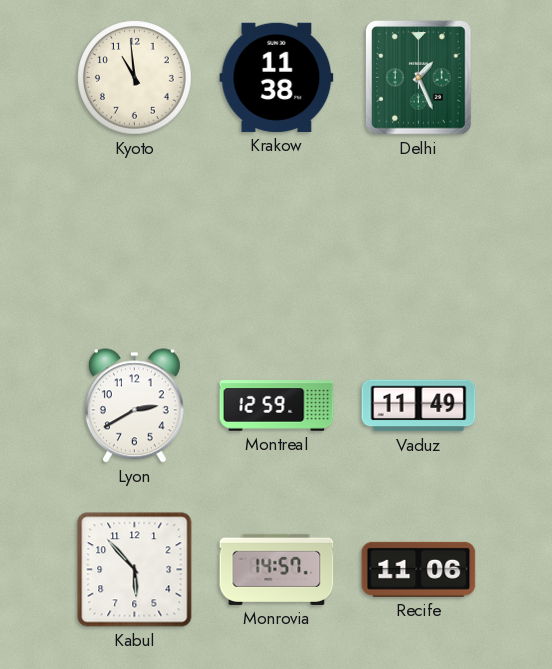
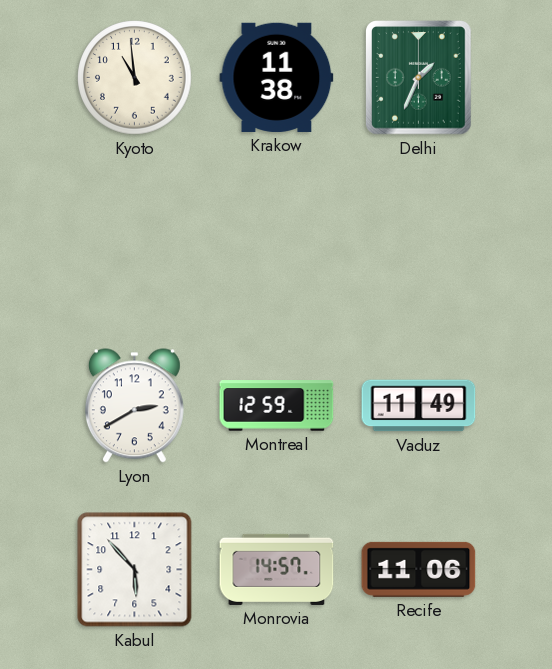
Delhi: 1:26 -> 1:34 (419, 78)
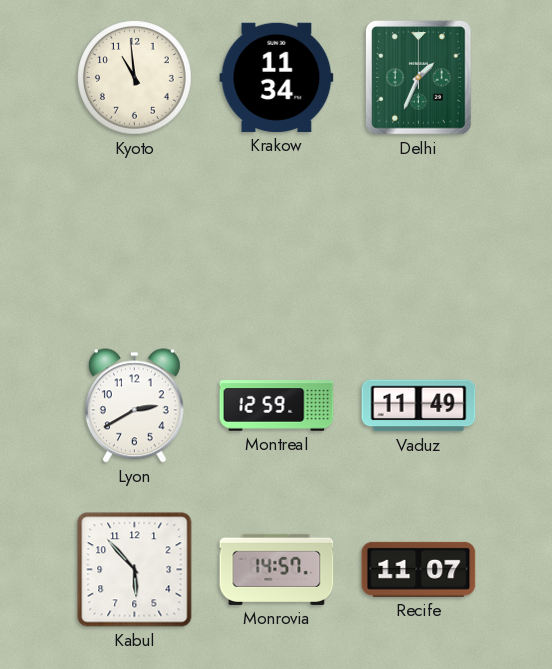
Krakow: 11:38 -> 11:34 (277, 77)
Recife: 11:06 -> 11:07 (419, 569)
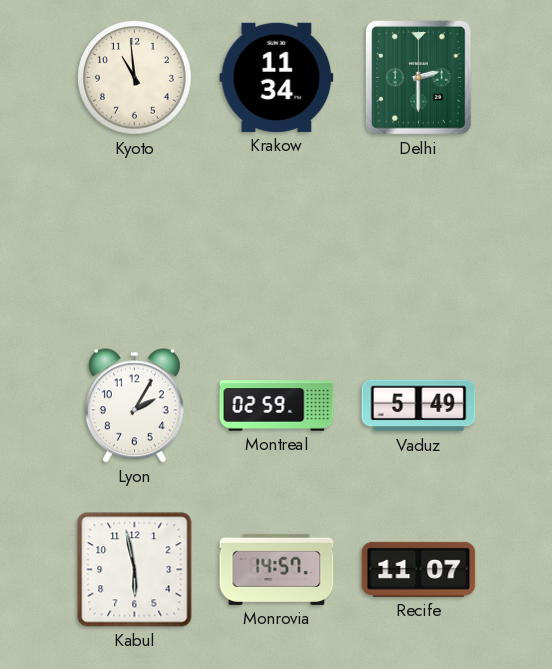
Delhi: 1:34 -> 2:30 (419, 78)
Lyon: 2:40 -> 2:05 (134, 406)
Montreal: 12:59 -> 02:59 (277, 406)
Vaduz: 11:49 -> 5:49 (419, 406)
Kabul: 5:53 -> 5:58 (135, 570)
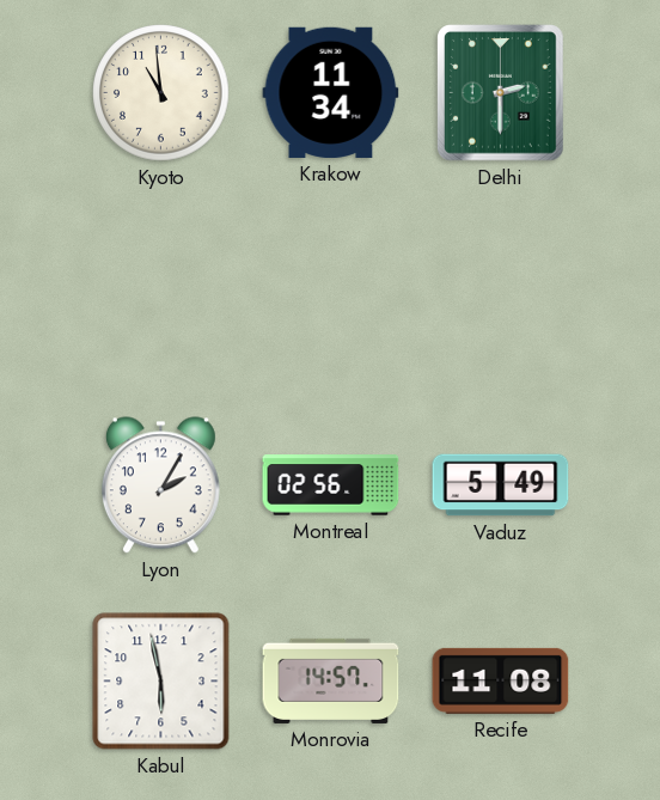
Montreal: 02:59 -> 02:56 (331, 486)
Recife: 11:07 -> 11:08 (501, 680)
